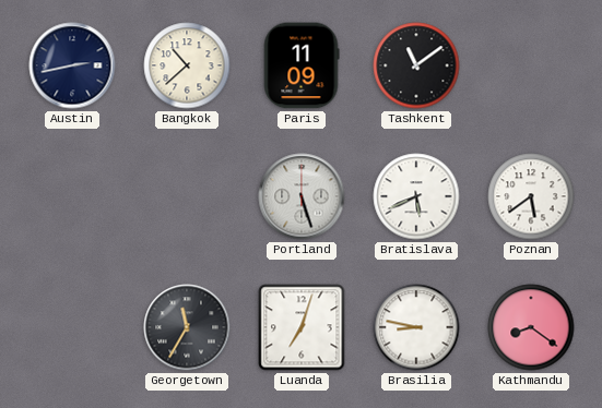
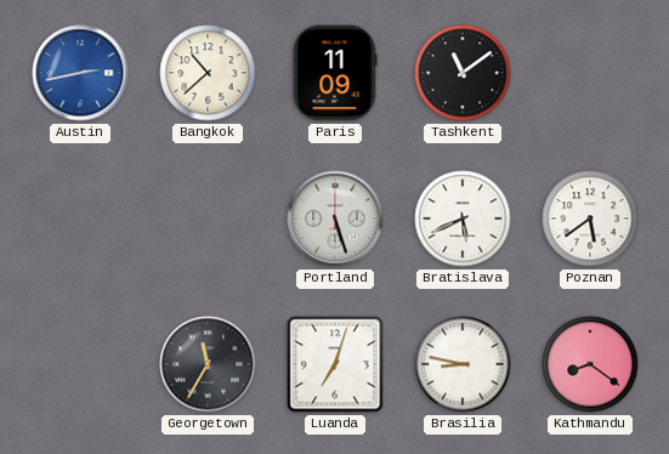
Austin dial: navy -> blue (80, 73)
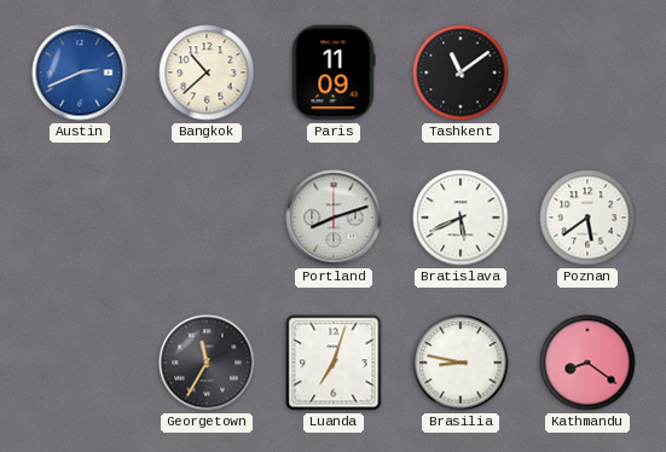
Austin: 2:43 -> 2:41 (80, 73)
Portland: 5:27 -> 8:12 (334, 218)
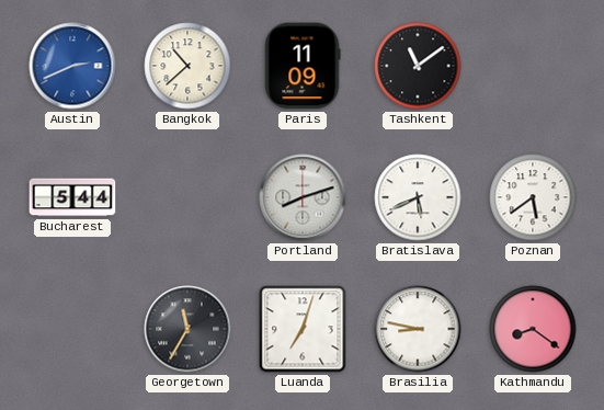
Bucharest: none -> 5:44 (72, 197)
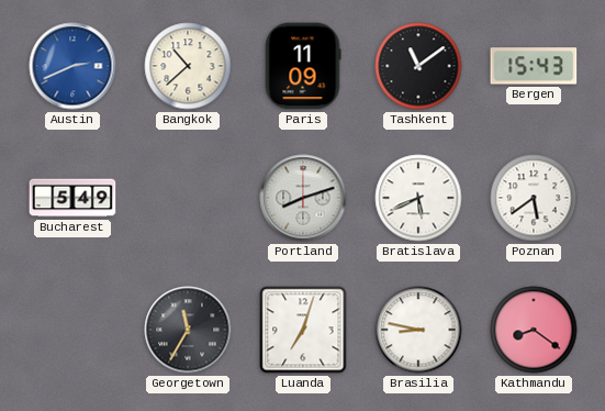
Bergen: none -> 15:43 (534, 66)
Bucharest: 5:44 -> 5:49 (72, 198)
